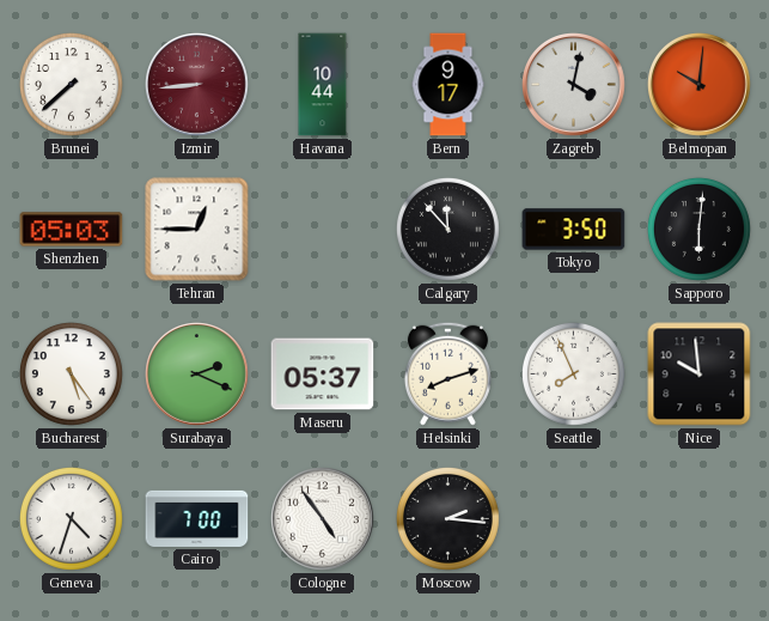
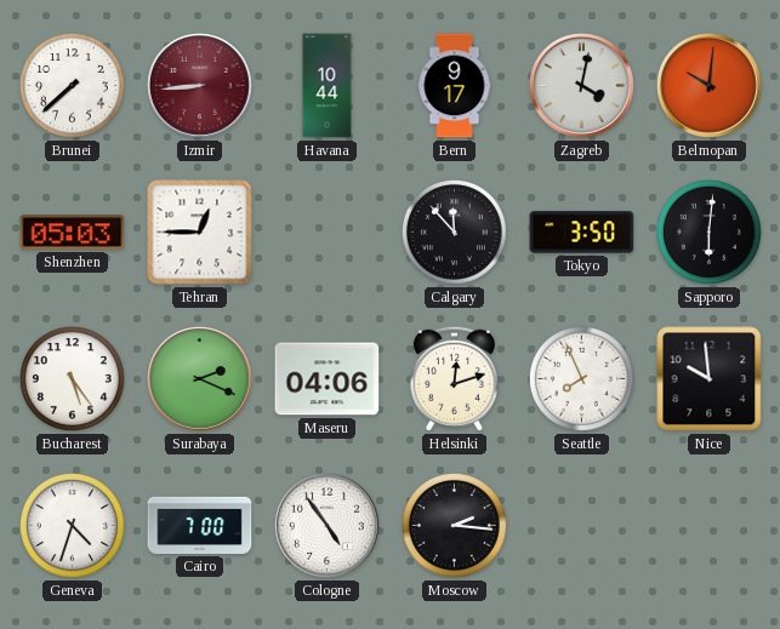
Maseru: 05:37 -> 04:06 (328, 379)
Helsinki: 8:12 -> 12:12 (454, 378)
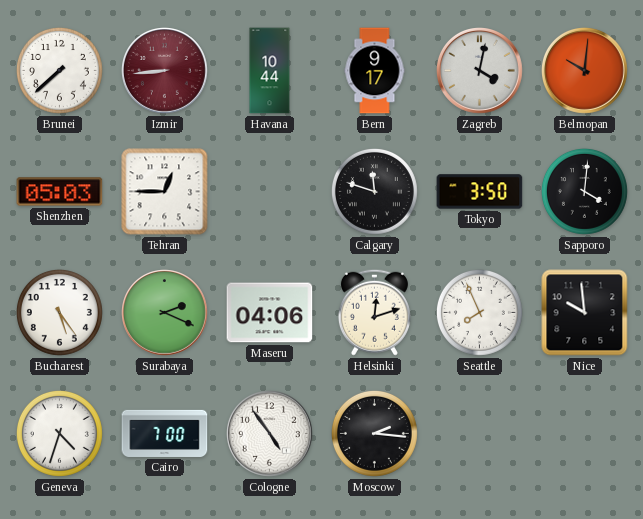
Calgary: 11:53 -> 11:48 (374, 191)
Sapporo: 6:01 -> 4:01 (584, 191)
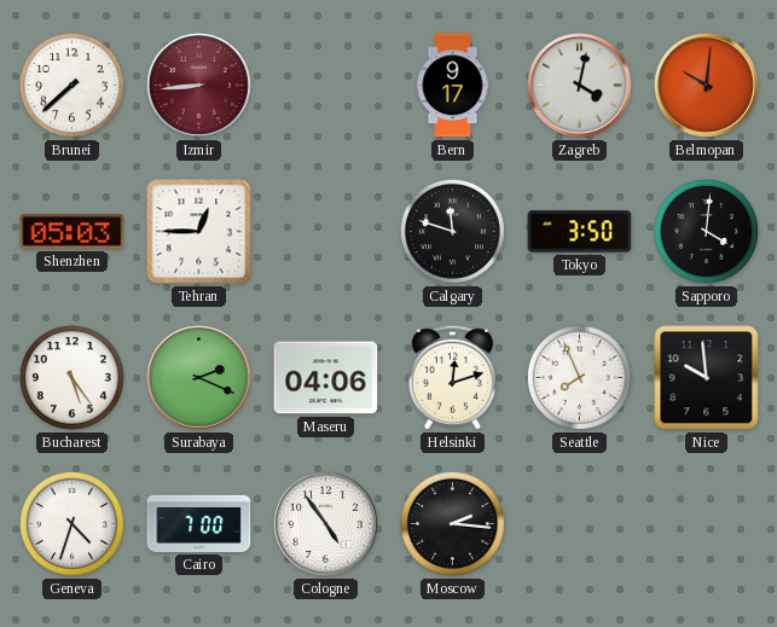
Havana: 10:44 -> none (270, 71)
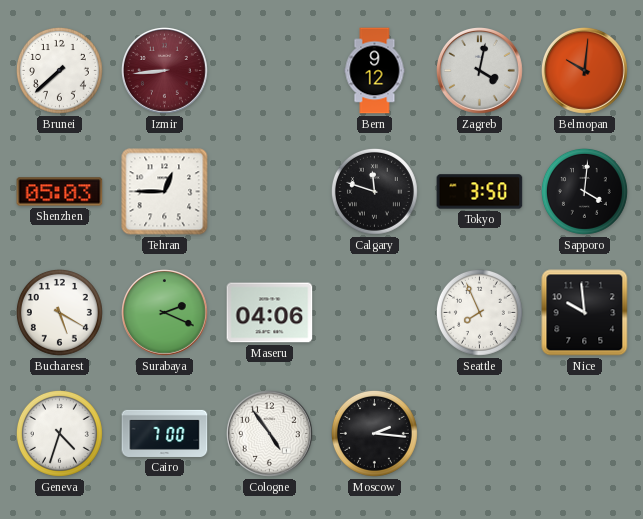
Bern: 9:17 -> 9:12 (375, 71)
Bucharest: 5:24 -> 5:20 (59, 312)
Helsinki: 12:12 -> none (452, 377)
